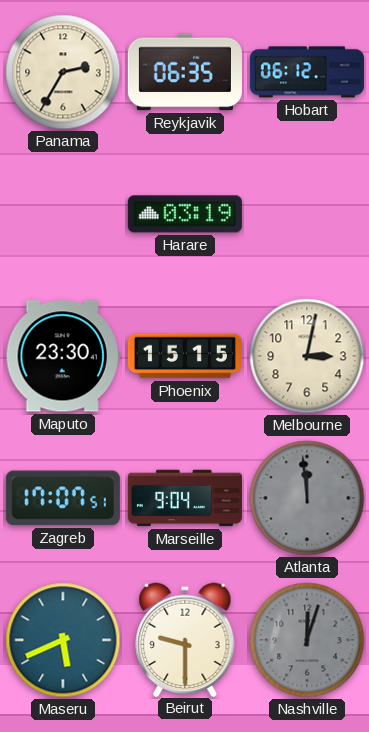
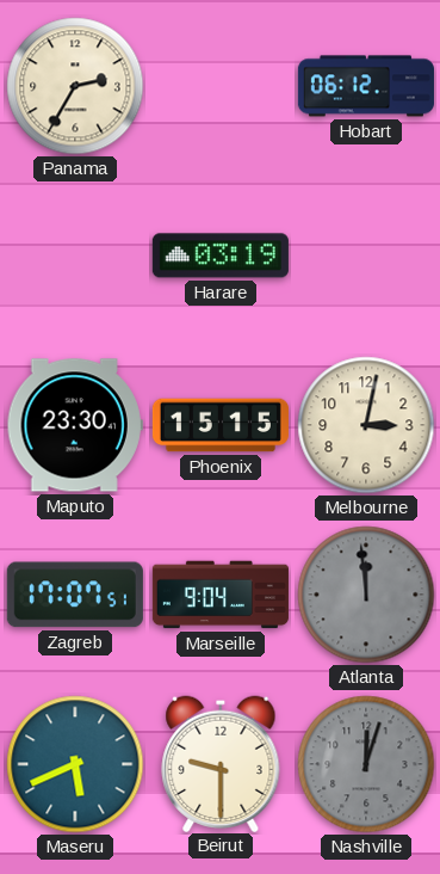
Reykjavik: 06:35 -> none (185, 72)
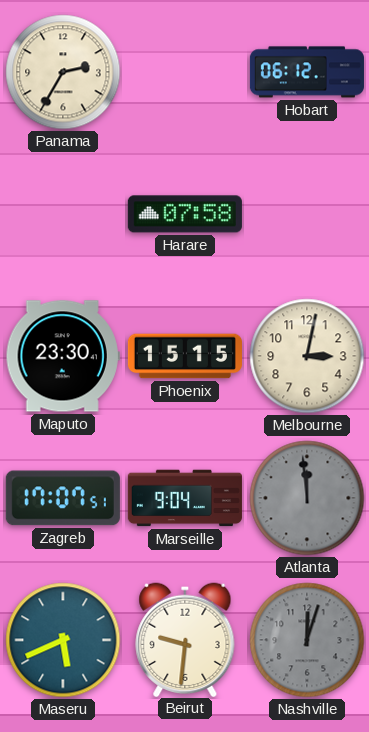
Harare: 03:19 -> 07:58 (185, 214)
Beirut: 9:30 -> 9:31 (185, 639)
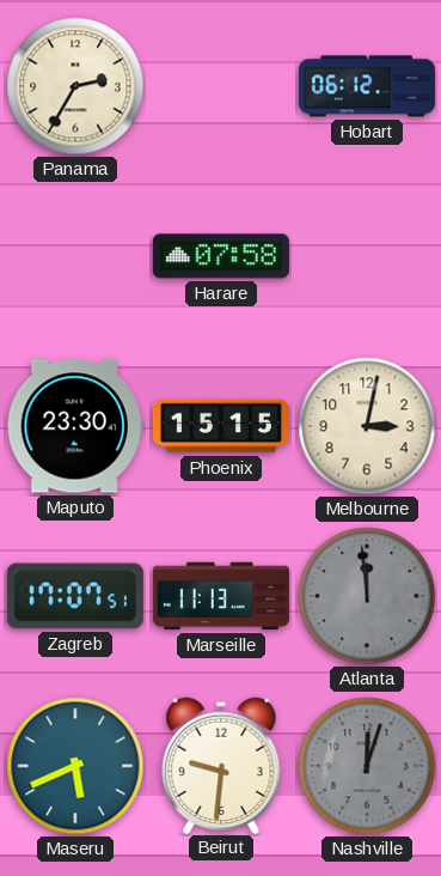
Marseille: 9:04 -> 11:13 (221, 596)
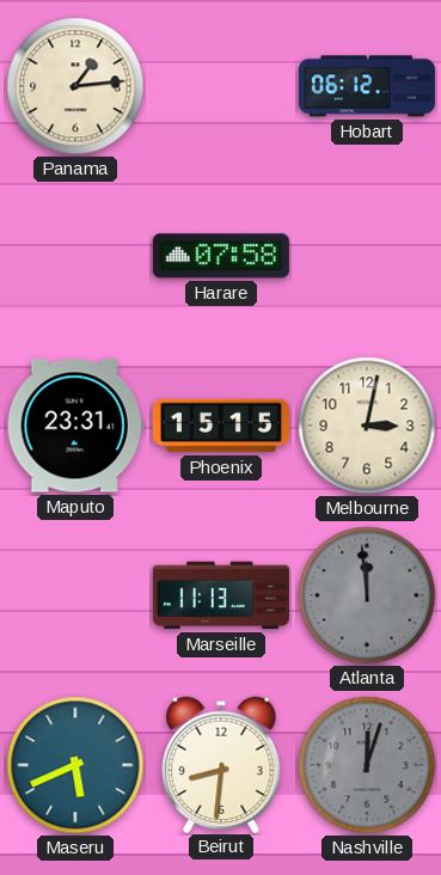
Panama: 2:35 -> 1:14 (75, 86)
Maputo: 23:30 -> 23:31 (75, 426)
Zagreb: 17:07 -> none (75, 596)
Beirut: 9:31 -> 8:31 (221, 764)
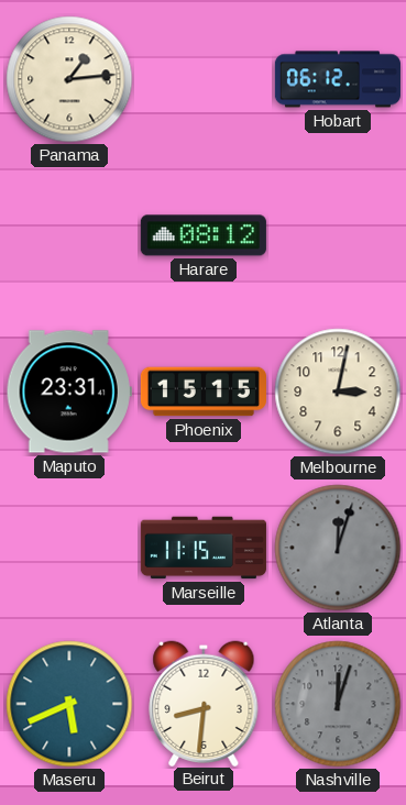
Harare: 07:58 -> 08:12 (204, 235)
Marseille: 11:13 -> 11:15 (204, 548)
Atlanta: 11:59 -> 12:03 (338, 548)
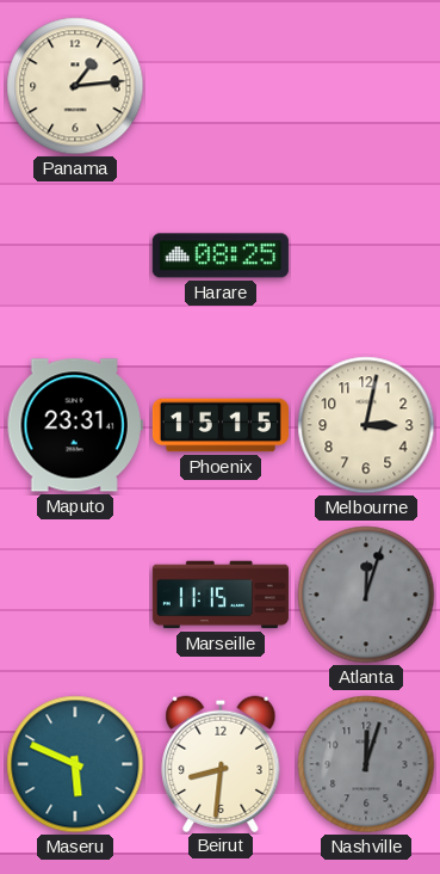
Hobart: 06:12 -> none (338, 79)
Harare: 08:12 -> 08:25 (221, 256)
Maseru: 5:41 -> 5:49 (75, 764)
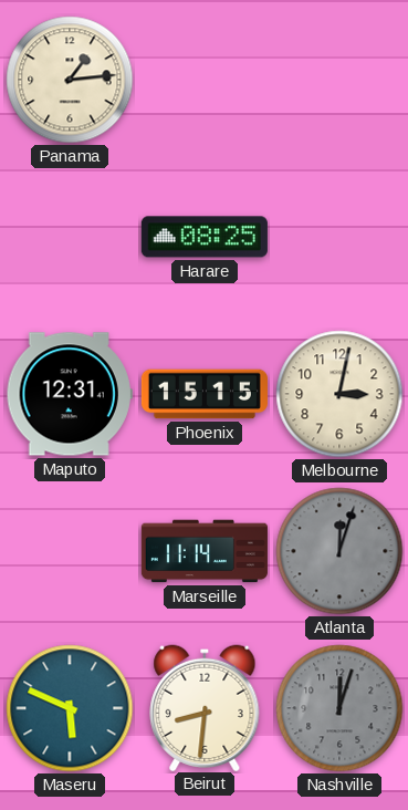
Maputo: 23:31 -> 12:31 (70, 394)
Marseille: 11:15 -> 11:14 (205, 551)
